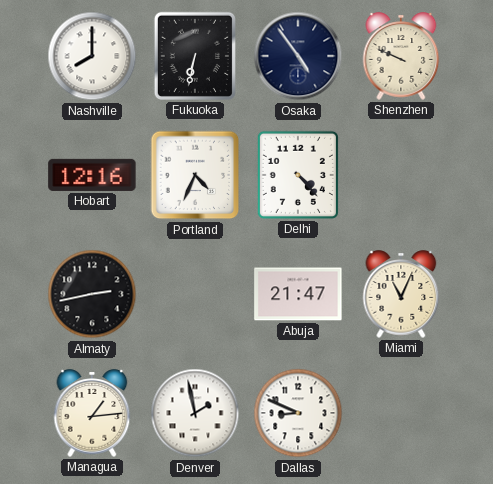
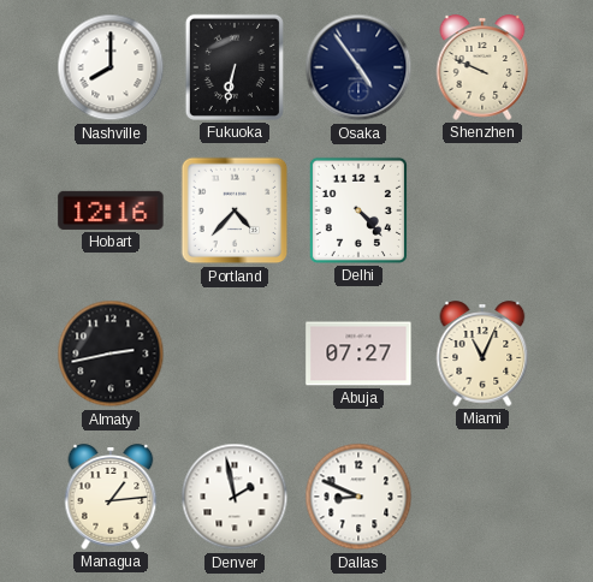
Portland: 4:34 -> 4:37 (235, 210)
Abuja: 21:47 -> 07:27 (358, 354)
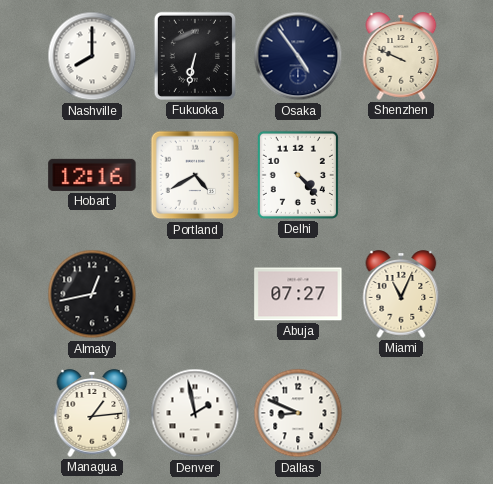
Portland: 4:37 -> 4:40 (195, 175)
Almaty: 2:43 -> 12:43 (92, 294)
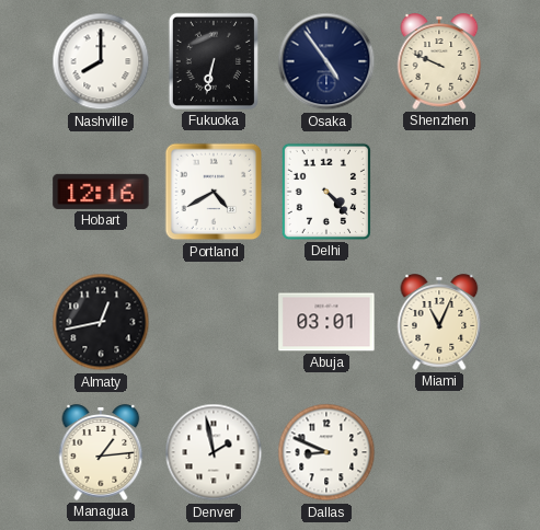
Abuja: 07:27 -> 03:01 (326, 322)
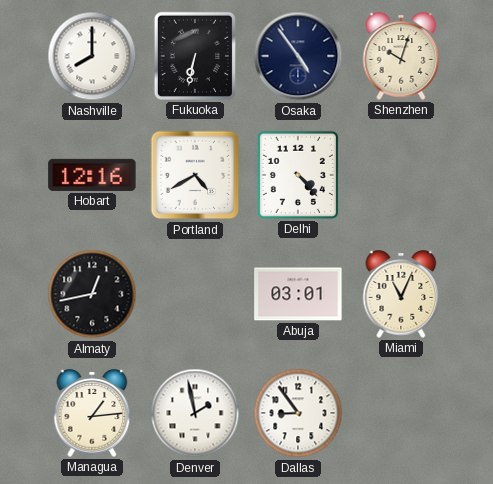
Shenzhen: 9:49 -> 10:03 (401, 56)
Dallas: 8:49 -> 8:54 (298, 413)
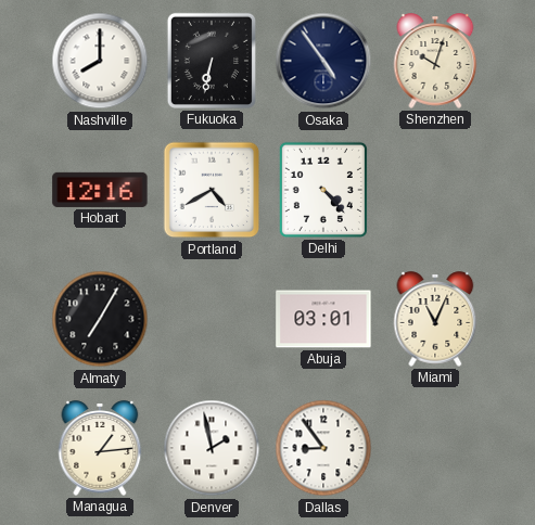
Almaty: 12:43 -> 7:05 (100, 319)
